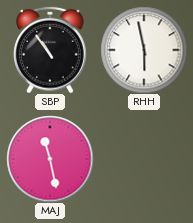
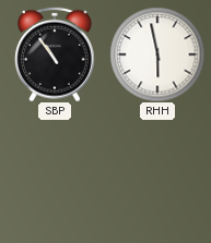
MAJ: 11:28 -> none (50, 159)
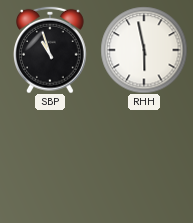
SBP: 10:54 -> 10:57 (51, 50)
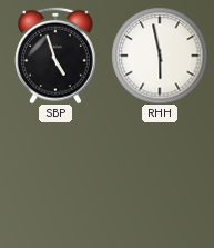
SBP: 10:57 -> 4:57 (57, 56)
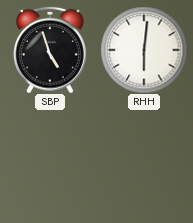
RHH: 5:58 -> 6:01 (144, 50)
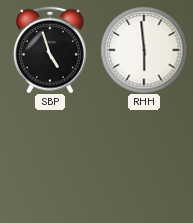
RHH: 6:01 -> 5:59 (144, 50)
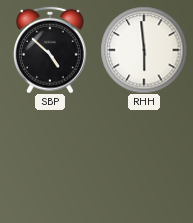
SBP: 4:57 -> 4:52 (51, 50)
